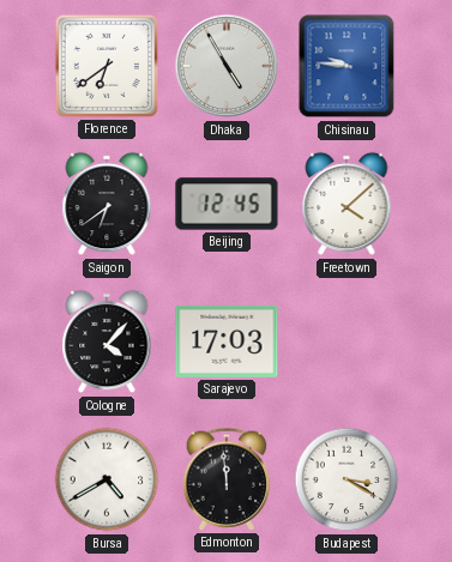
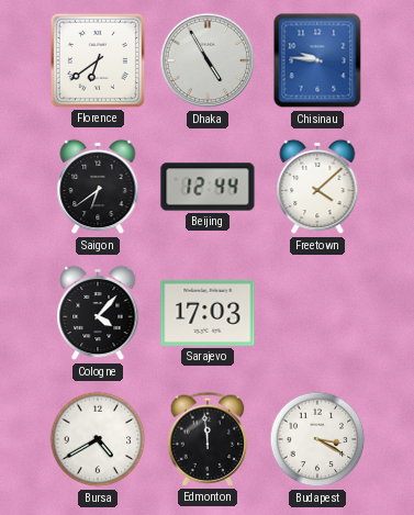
Beijing: 12:45 -> 12:44 (208, 187)
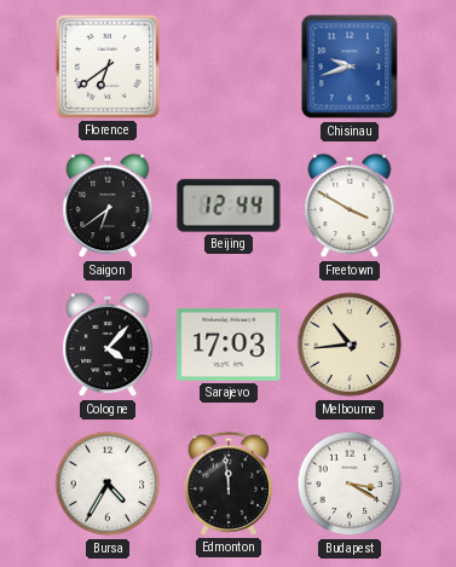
Dhaka: 4:55 -> none (208, 60)
Chisinau: 9:46 -> 9:42 (350, 66)
Freetown: 4:08 -> 3:50 (350, 206)
Melbourne: none -> 10:44 (350, 345)
Bursa: 4:40 -> 4:35 (108, 484)
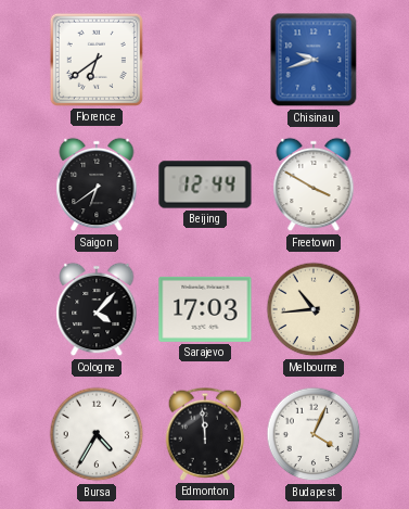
Budapest: 3:20 -> 4:04 (314, 434)
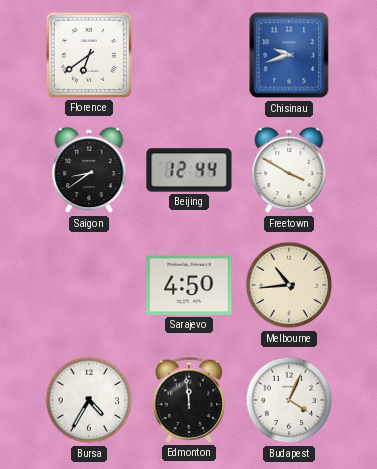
Saigon: 6:39 -> 8:39 (89, 170)
Cologne: 4:07 -> none (97, 309)
Sarajevo: 17:03 -> 4:50 (189, 285)
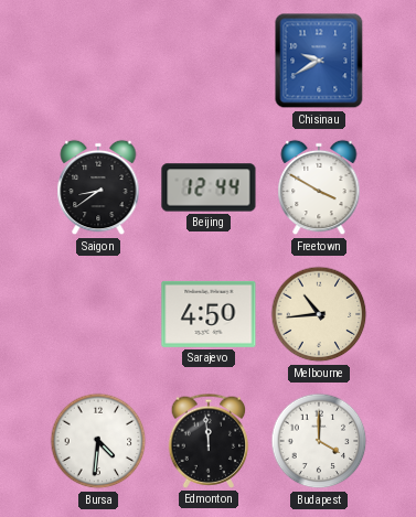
Florence: 6:39 -> none (89, 55)
Chisinau: 9:42 -> 9:40 (319, 61)
Bursa: 4:35 -> 4:31 (98, 441)
Budapest: 4:04 -> 4:00 (319, 441)
